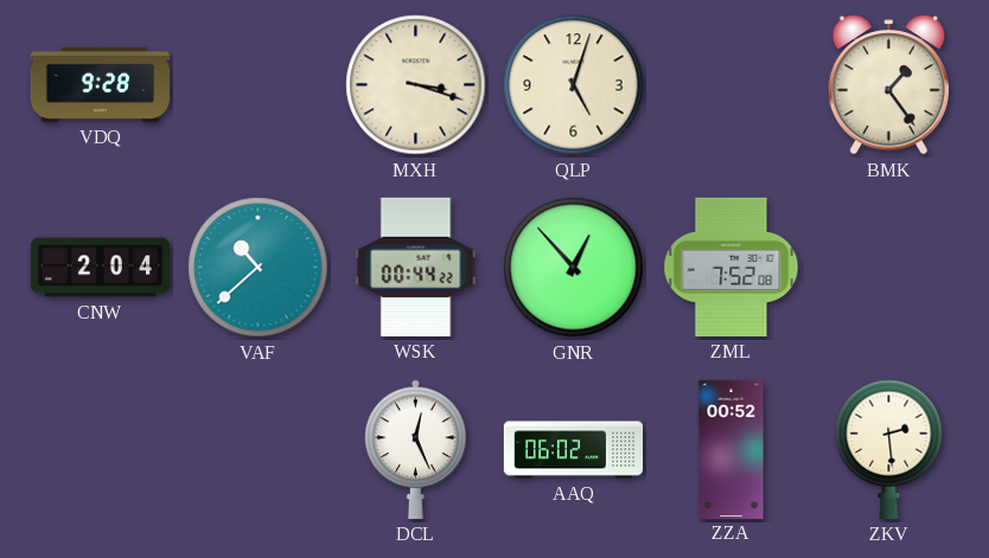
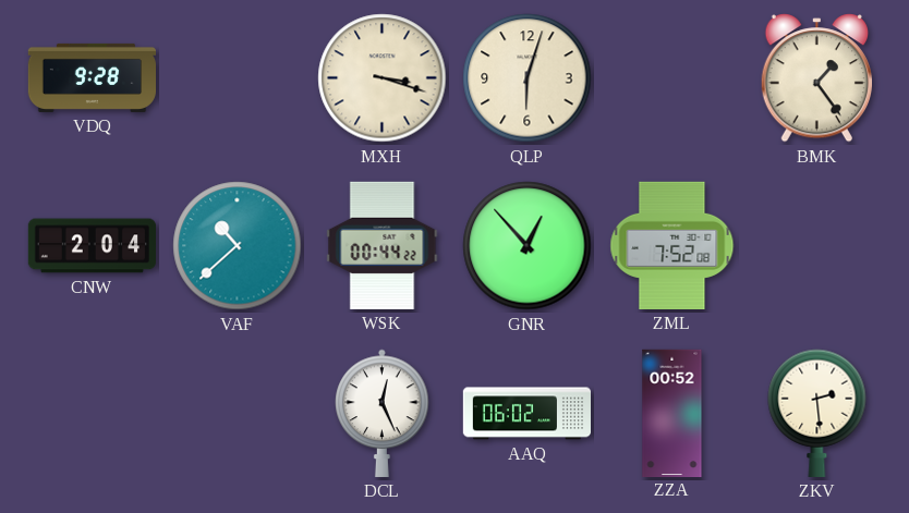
QLP: 5:03 -> 6:03 (528, 78)
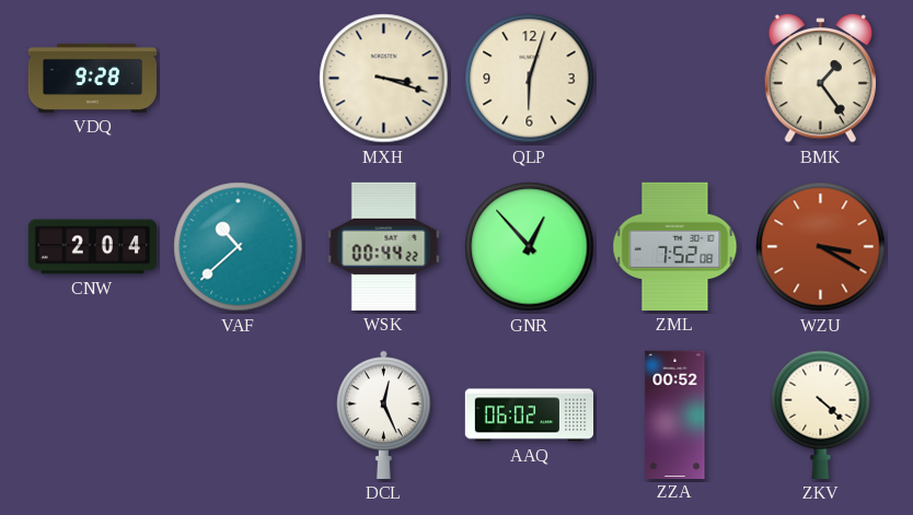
WZU: none -> 3:20 (821, 247)
ZKV: 2:29 -> 4:22 (821, 414)
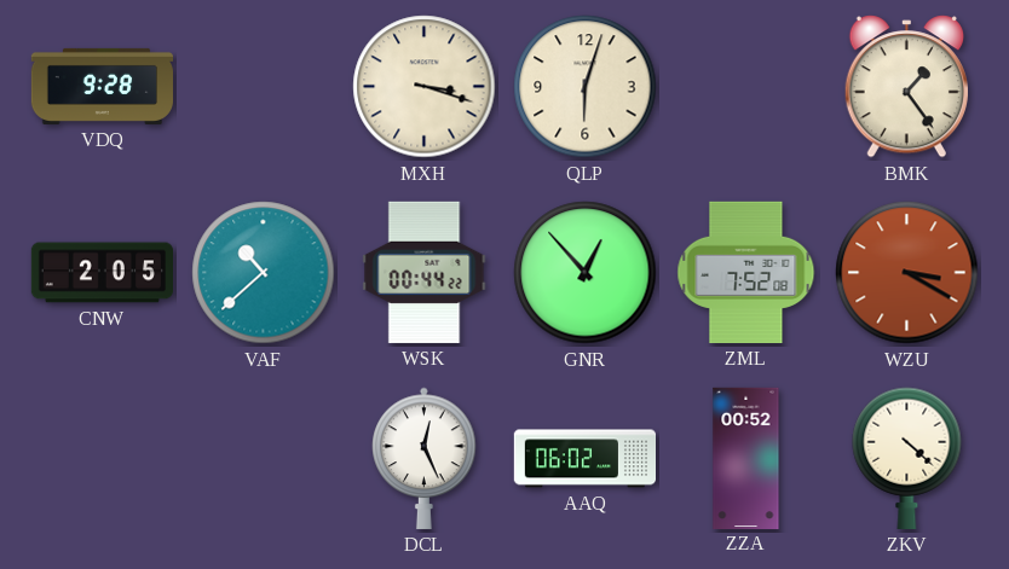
CNW: 2:04 -> 2:05 (102, 273)
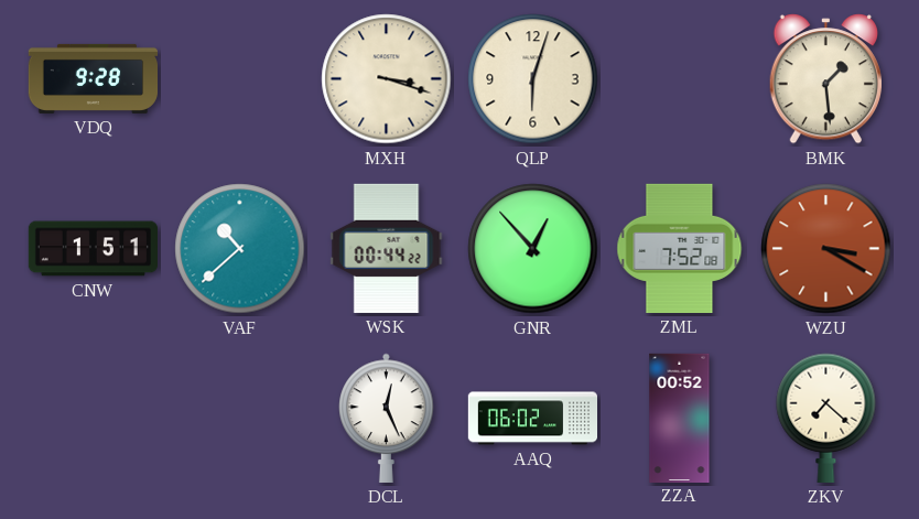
BMK: 1:24 -> 1:29 (825, 79)
CNW: 2:05 -> 1:51 (93, 249)
ZKV: 4:22 -> 7:22 (826, 418)
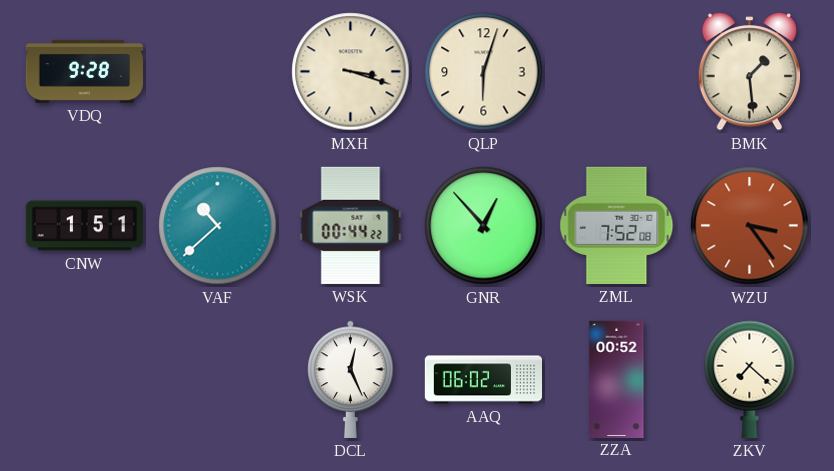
WZU: 3:20 -> 3:24 (750, 226)
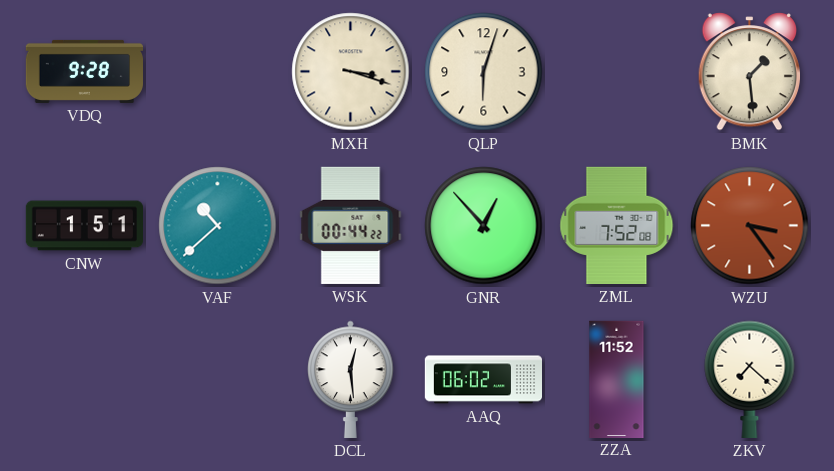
DCL: 12:26 -> 12:29 (351, 379)
ZZA: 00:52 -> 11:52 (617, 379)
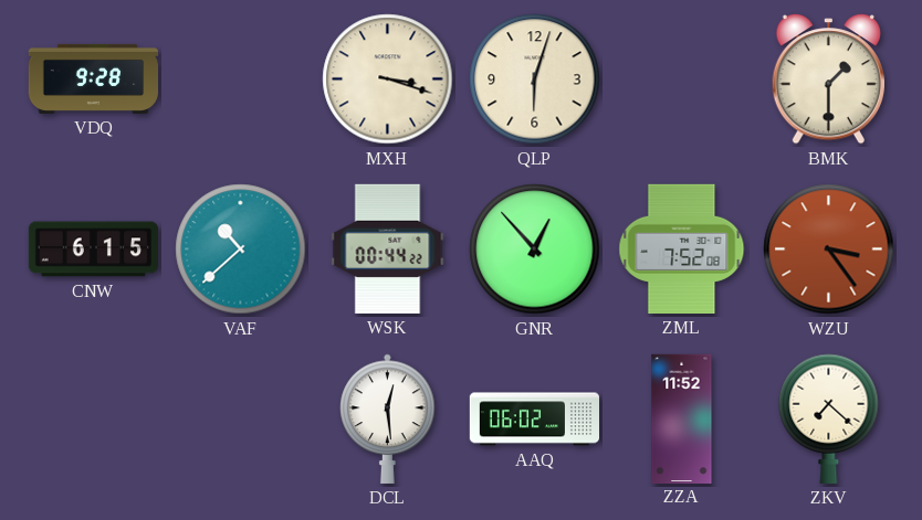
BMK: 1:29 -> 1:30 (828, 79)
CNW: 1:51 -> 6:15 (93, 250)
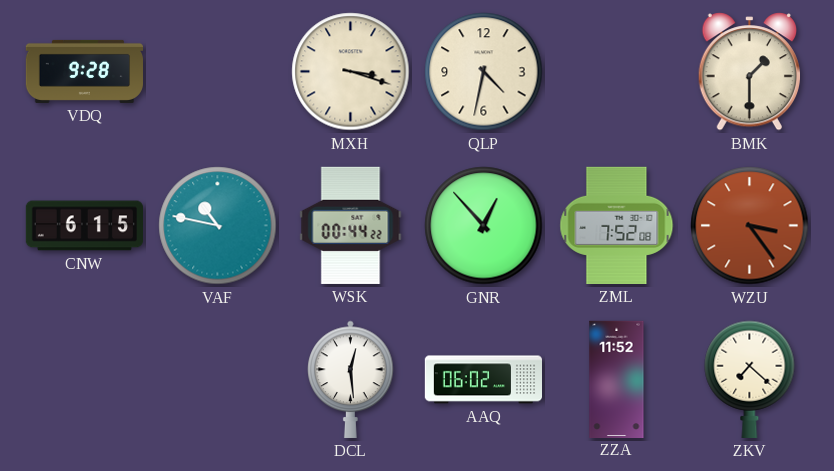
QLP: 6:03 -> 4:32 (484, 72)
VAF: 10:38 -> 10:47 (218, 226)
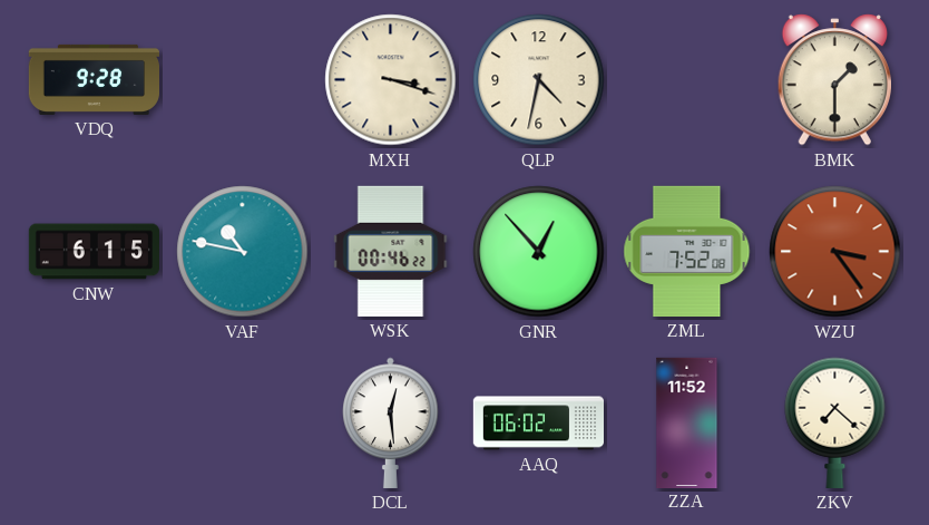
WSK: 00:44 -> 00:46 (391, 251)
